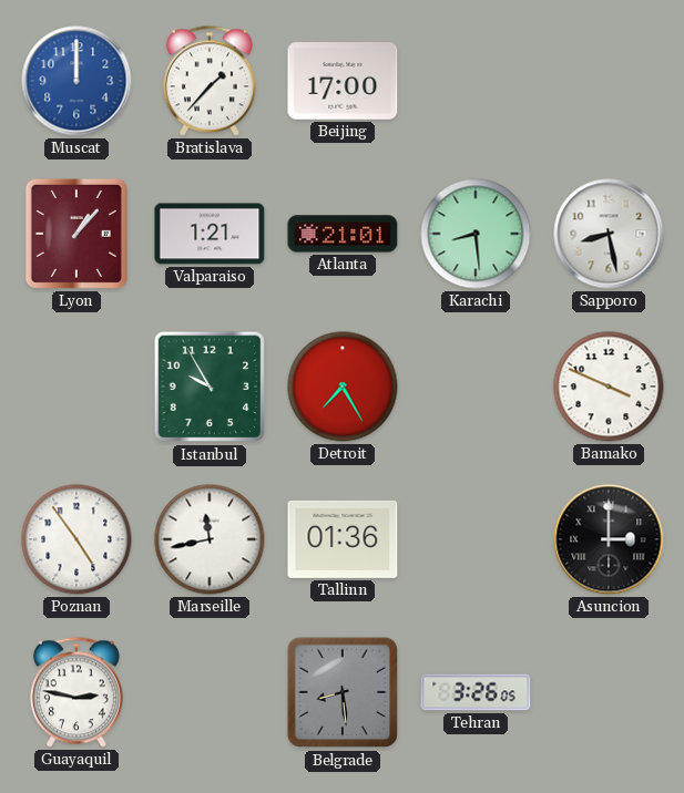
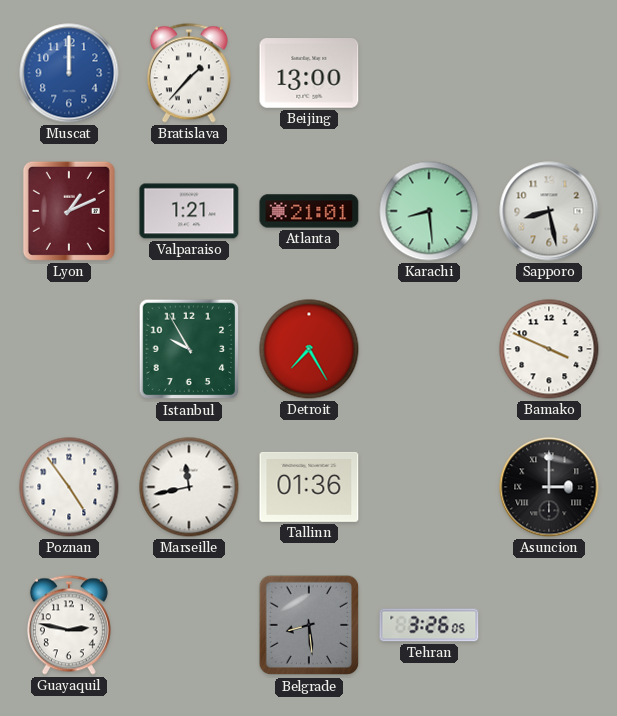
Beijing: 17:00 -> 13:00 (309, 73)
Lyon: 1:07 -> 1:11 (69, 211)
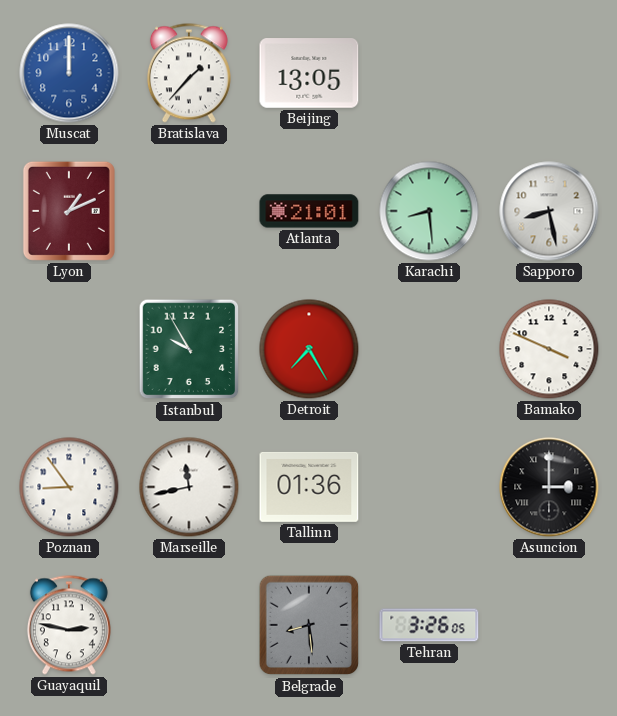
Beijing: 13:00 -> 13:05 (309, 73)
Valparaiso: 1:21 -> none (189, 211)
Poznan: 4:54 -> 8:54 (69, 487)
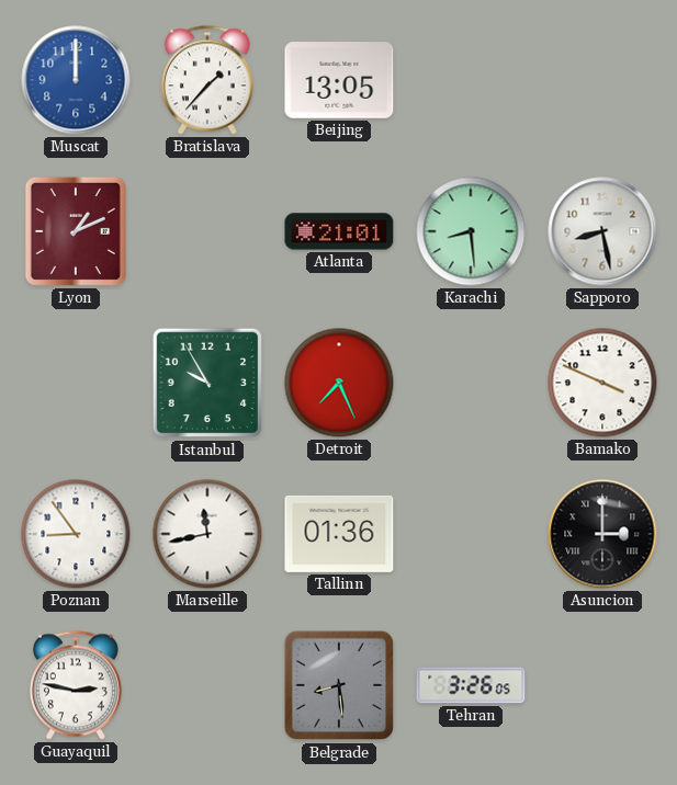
Detroit: 7:25 -> 7:26 (339, 383)
